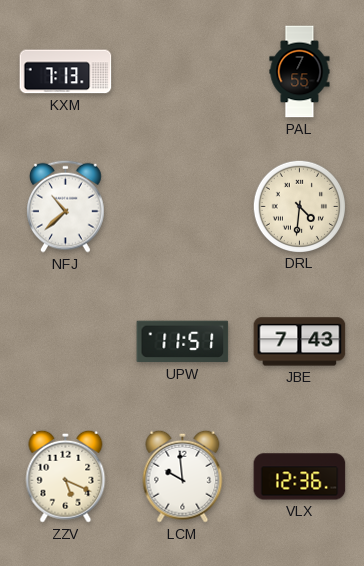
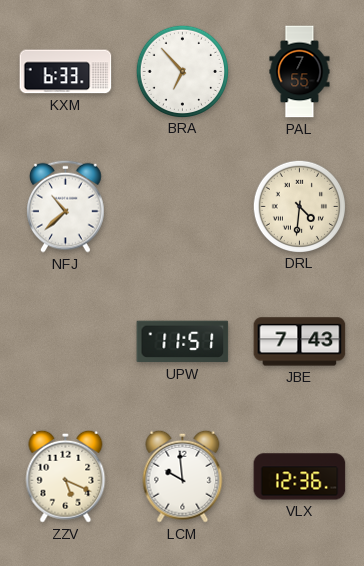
KXM: 7:13 -> 6:33 (66, 72)
BRA: none -> 6:53 (182, 71)
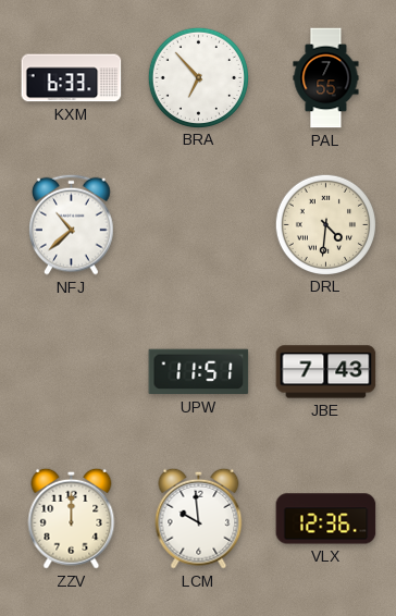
ZZV: 5:19 -> 12:00 (72, 518)
